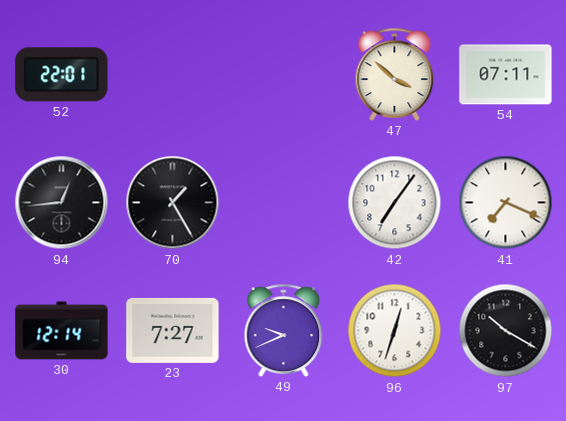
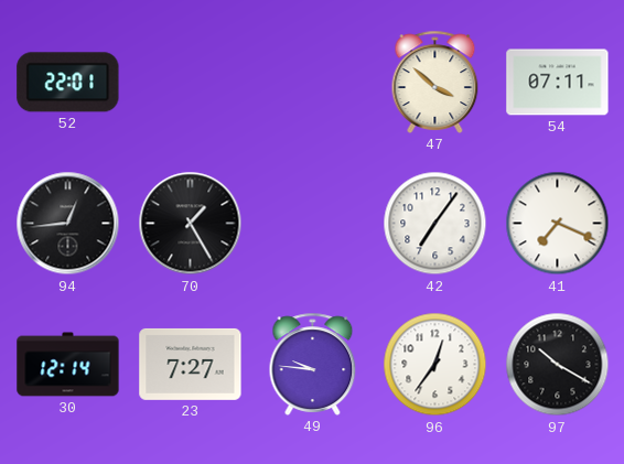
49: 9:41 -> 9:46 (313, 364)
96: 12:33 -> 12:36 (435, 365)
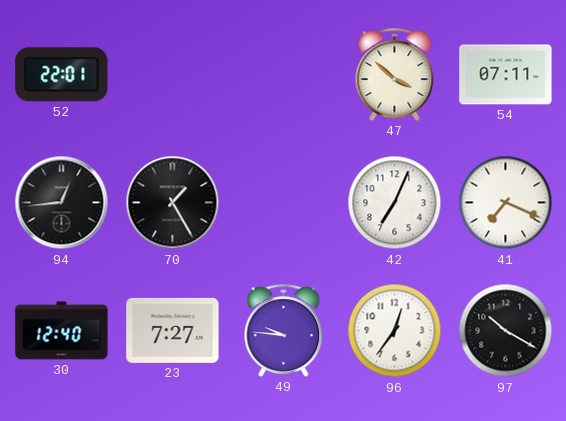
42: 7:06 -> 7:04 (395, 203)
30: 12:14 -> 12:40 (62, 331)
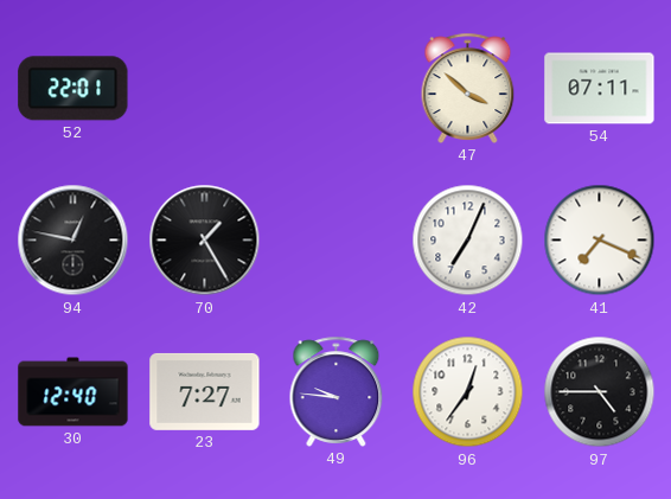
94: 12:44 -> 12:47 (74, 241)
97: 10:20 -> 4:45 (600, 392)
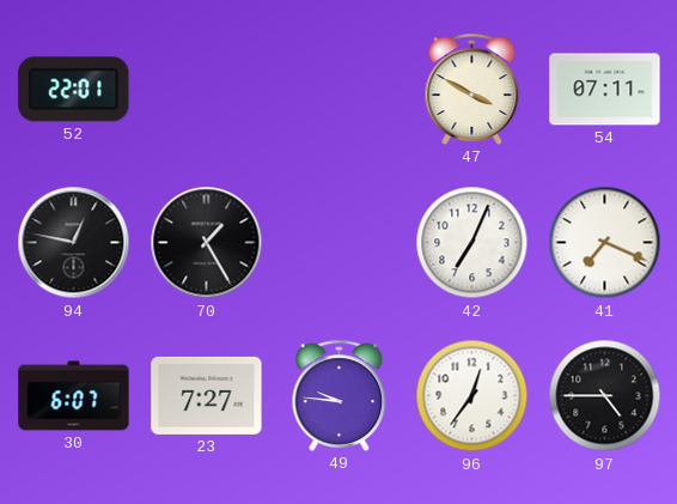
47: 3:52 -> 3:50 (472, 89)
30: 12:40 -> 6:07 (74, 396)
